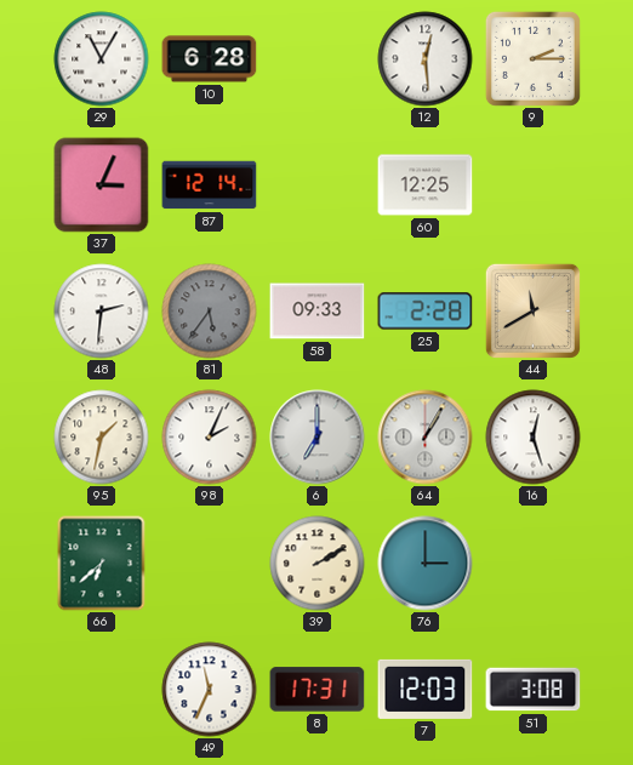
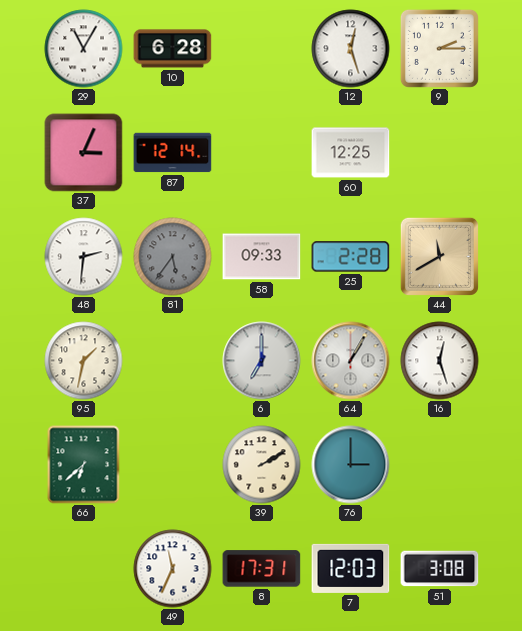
12: 12:29 -> 12:27 (351, 49)
98: 2:04 -> none (210, 438)
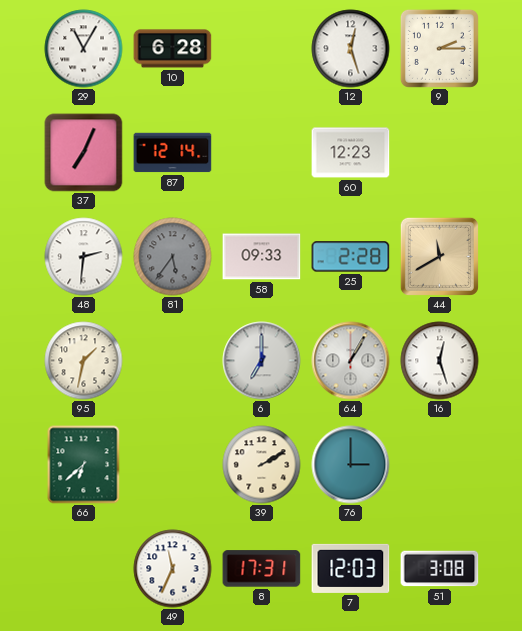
37: 3:04 -> 7:04 (84, 153)
60: 12:25 -> 12:23 (351, 153)
